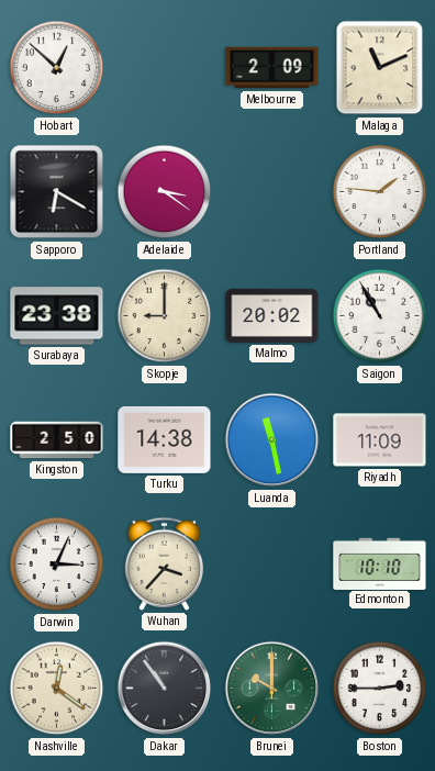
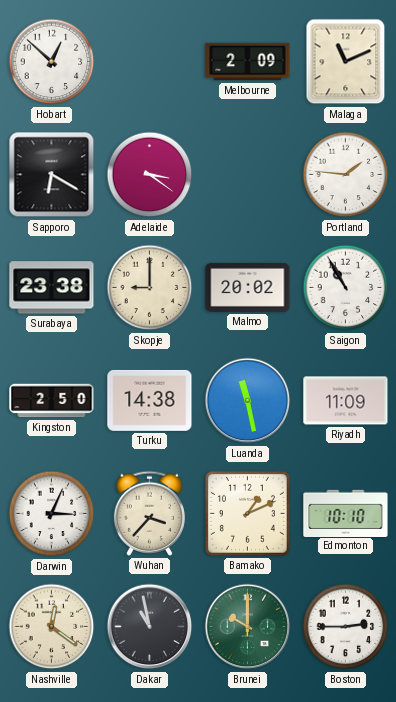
Bamako: none -> 1:11 (247, 513)
Dakar: 10:54 -> 10:58 (150, 627)
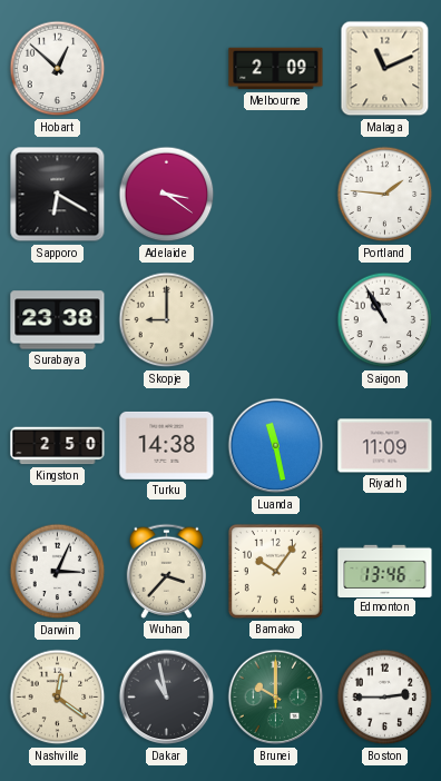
Malmo: 20:02 -> none (248, 287)
Bamako: 1:11 -> 10:06 (275, 571)
Edmonton: 10:10 -> 13:46 (385, 571)
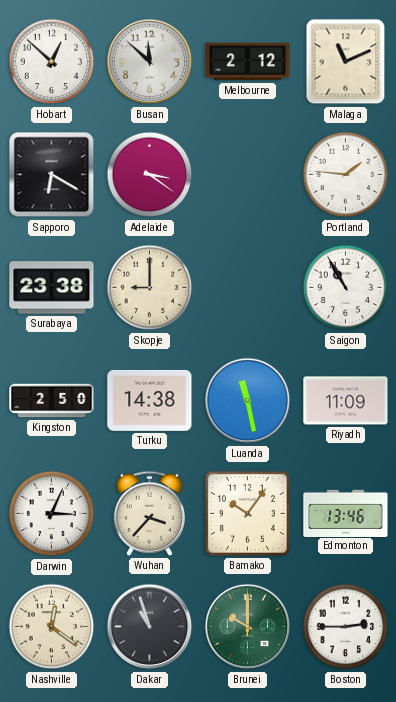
Busan: none -> 11:52 (150, 62)
Melbourne: 2:09 -> 2:12 (248, 62)
Dakar: 10:58 -> 10:57 (150, 627)
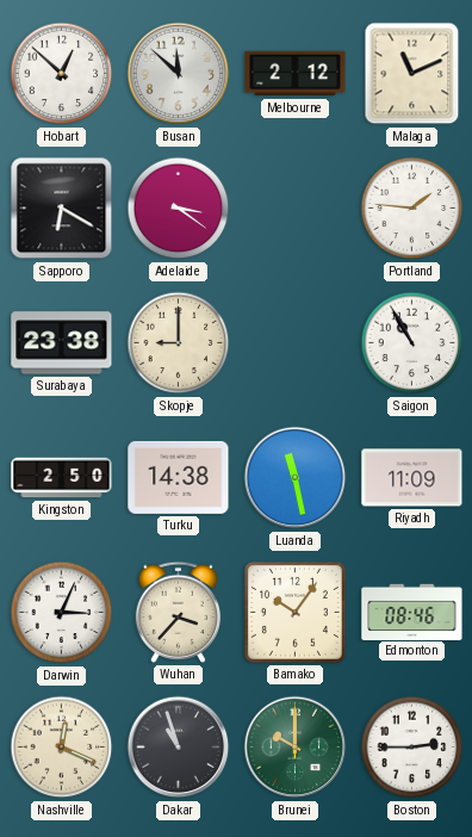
Edmonton: 13:46 -> 08:46 (412, 612)
Nashville: 12:21 -> 12:19 (62, 748)
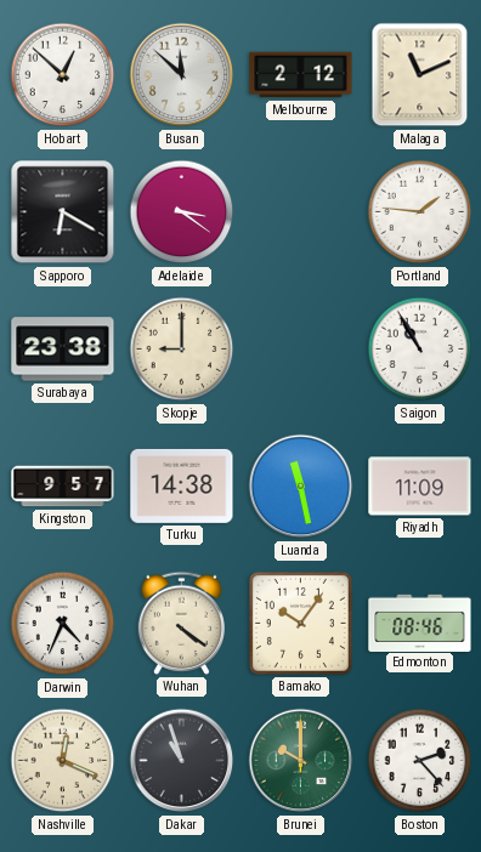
Kingston: 2:50 -> 9:57 (63, 487)
Darwin: 3:04 -> 4:34 (63, 624)
Wuhan: 3:37 -> 4:21 (181, 623)
Boston: 2:45 -> 2:23 (420, 761)
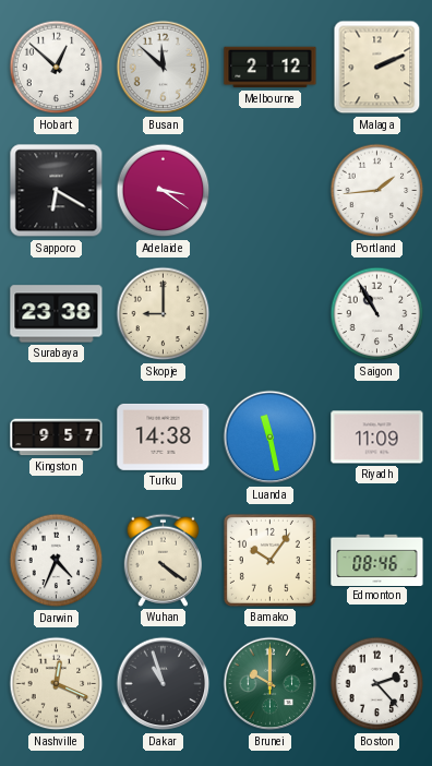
Malaga: 11:11 -> 2:11 (377, 68)
Portland: 1:46 -> 1:44 (377, 191)
